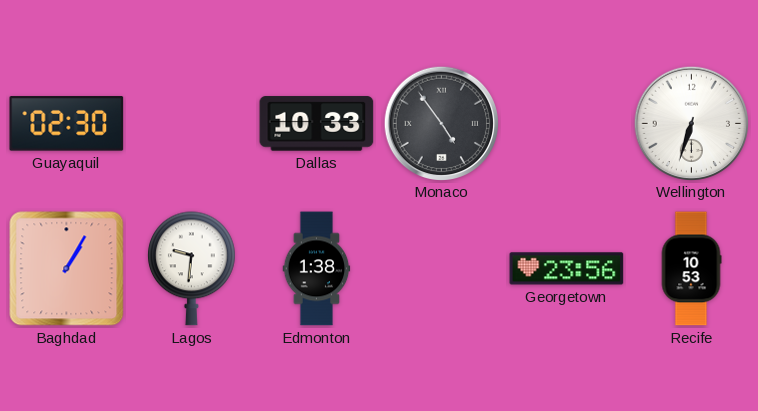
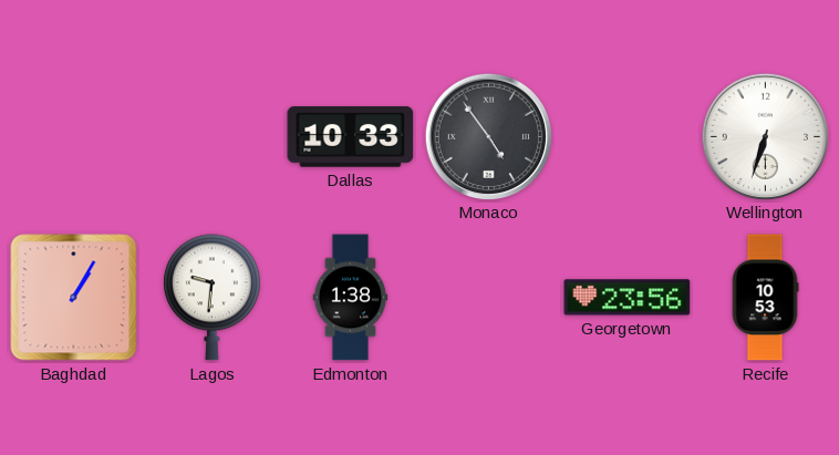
Guayaquil: 02:30 -> none (67, 124)
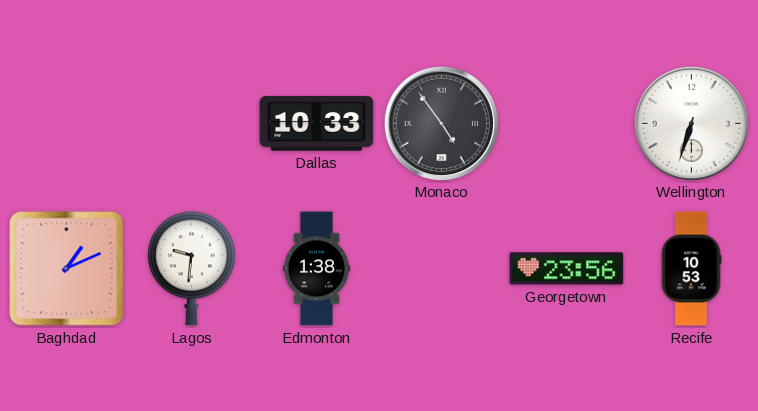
Baghdad: 1:05 -> 1:11 (67, 269)
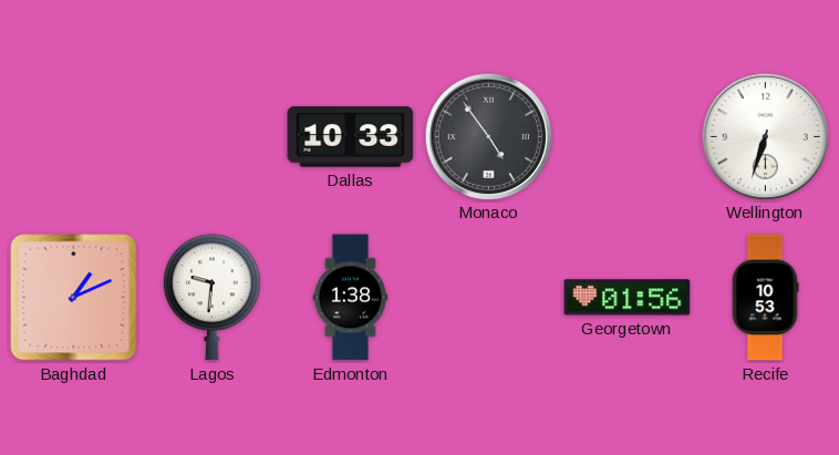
Georgetown: 23:56 -> 01:56 (628, 298)
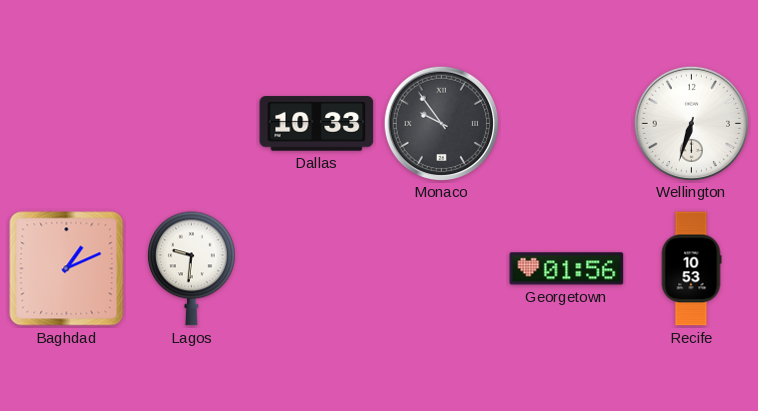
Monaco: 4:54 -> 9:54 (441, 123)
Edmonton: 1:38 -> none (351, 298)
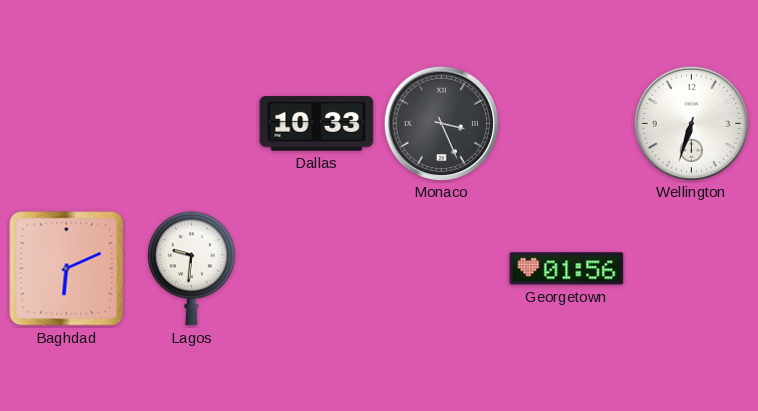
Monaco: 9:54 -> 3:26 (441, 123)
Baghdad: 1:11 -> 6:11 (67, 269)
Recife: 10:53 -> none (691, 269)
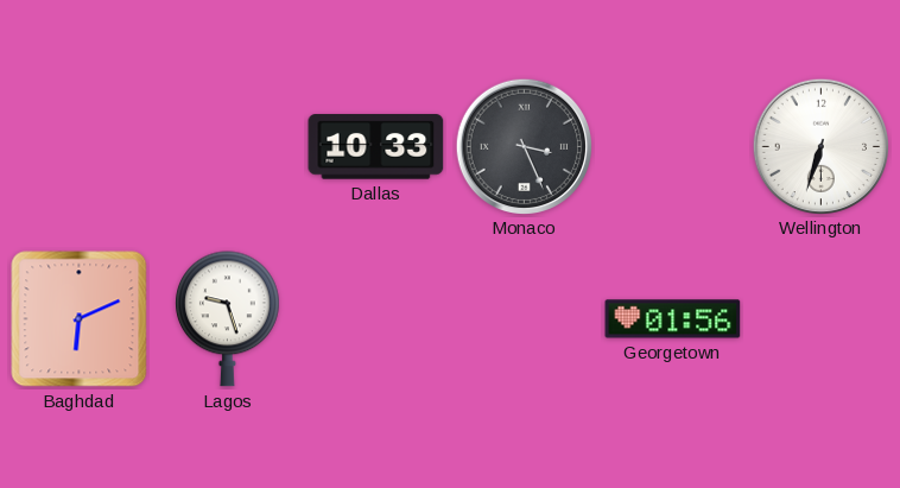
Lagos: 9:31 -> 9:27 (228, 319)
